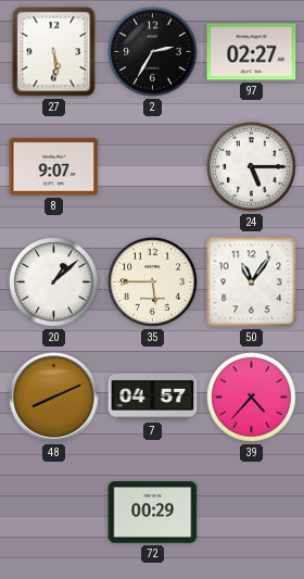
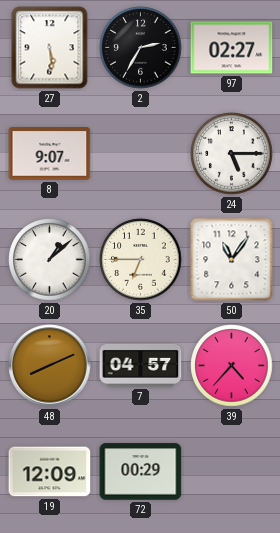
35: 5:45 -> 6:45 (141, 260)
19: none -> 12:09 (50, 472)
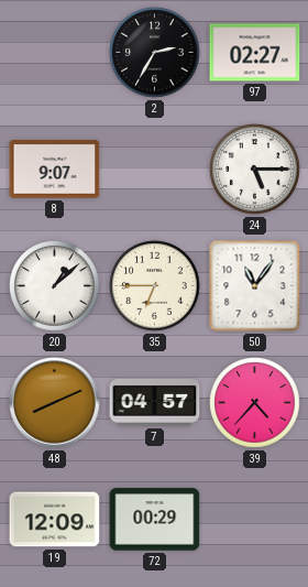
27: 5:29 -> none (50, 48)
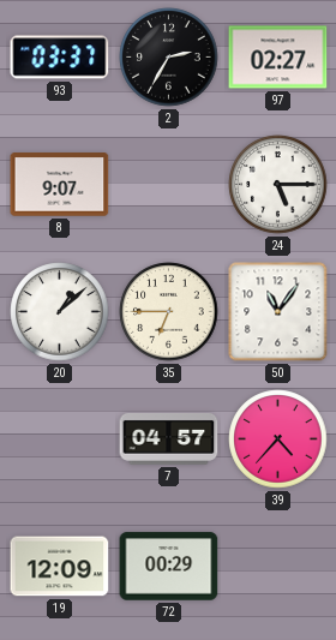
93: none -> 03:37 (60, 58)
48: 8:11 -> none (55, 403)
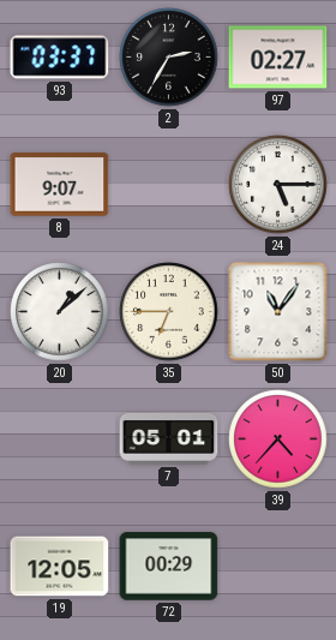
7: 04:57 -> 05:01 (169, 438)
19: 12:09 -> 12:05 (60, 567)
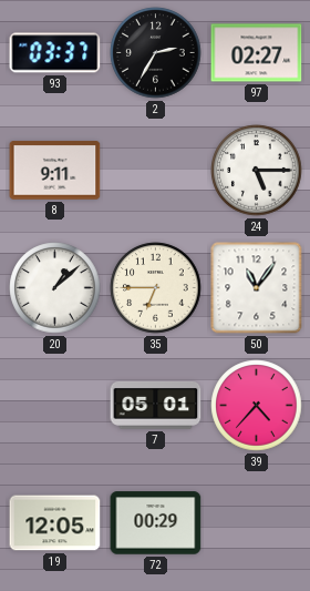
8: 9:07 -> 9:11 (55, 171)
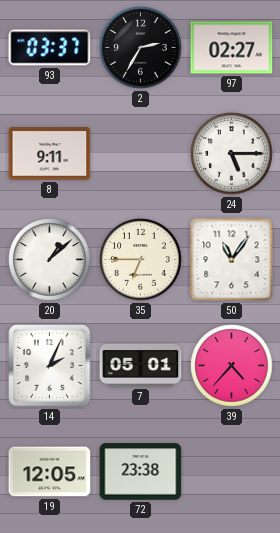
14: none -> 2:04 (50, 366)
72: 00:29 -> 23:38 (141, 472)
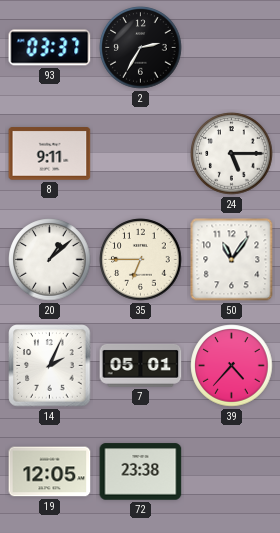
97: 02:27 -> none (232, 48)
